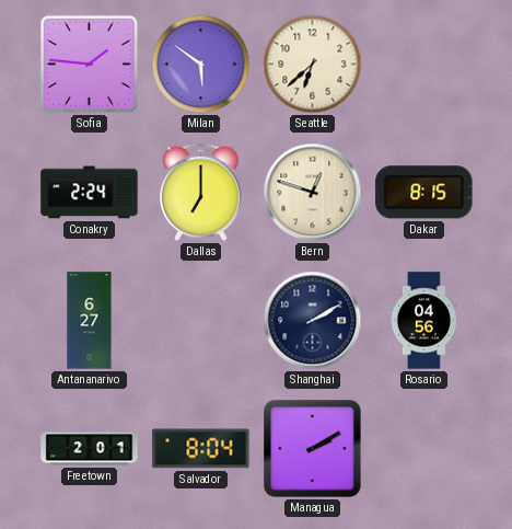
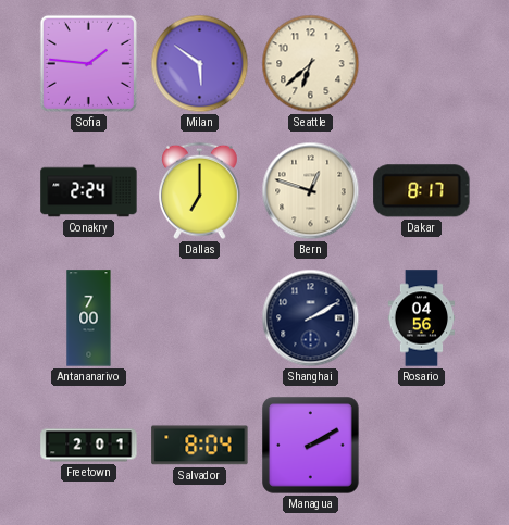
Dakar: 8:15 -> 8:17 (422, 191)
Antananarivo: 6:27 -> 7:00 (89, 318)
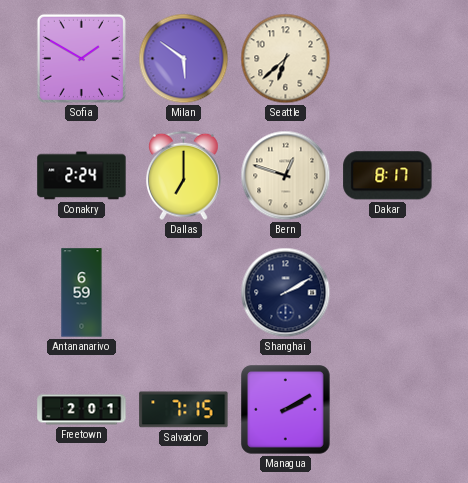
Sofia: 1:46 -> 1:50 (81, 58)
Antananarivo: 7:00 -> 6:59 (82, 293)
Rosario: 04:56 -> none (422, 318)
Salvador: 8:04 -> 7:15 (184, 410)
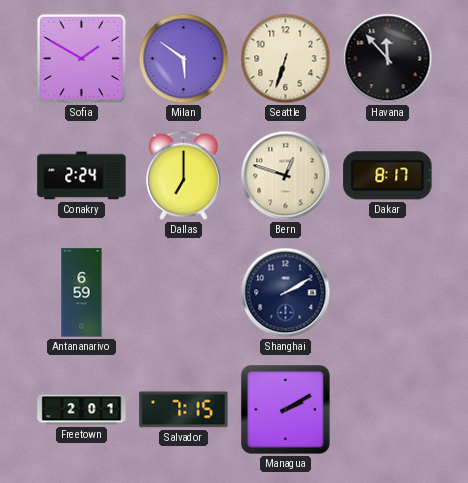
Seattle: 6:38 -> 6:33 (286, 59)
Havana: none -> 11:53 (388, 59)
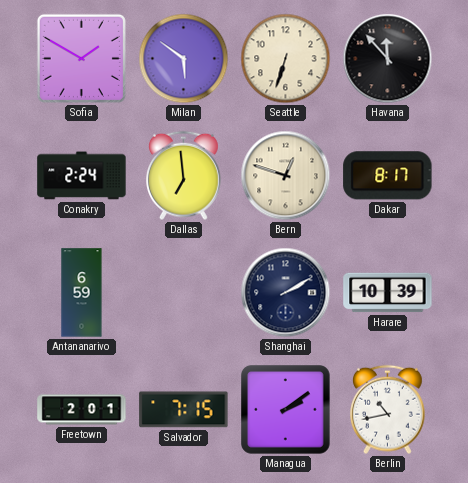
Dallas: 7:00 -> 6:59 (184, 176)
Harare: none -> 10:39 (388, 293)
Managua: 2:10 -> 2:09 (286, 410)
Berlin: none -> 10:43 (388, 410)
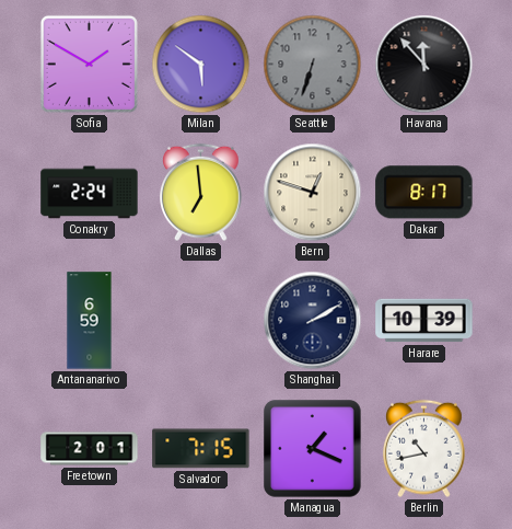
Seattle dial: cream -> grey (313, 65)
Managua: 2:09 -> 1:19 (313, 449)
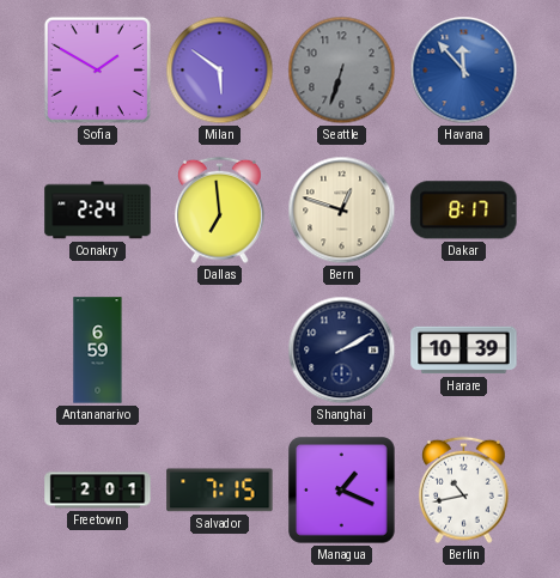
Havana dial: black -> blue (464, 71)
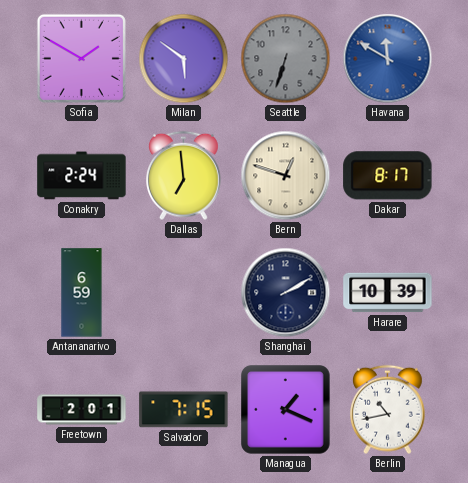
Havana: 11:53 -> 11:50 (388, 59)
